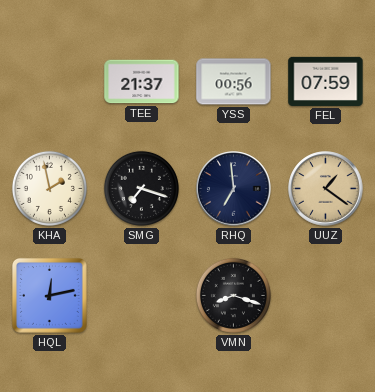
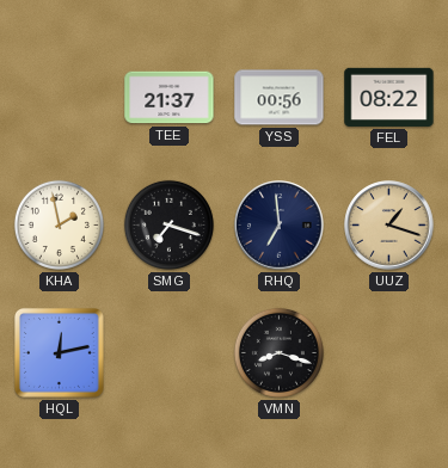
FEL: 07:59 -> 08:22 (389, 97)
UUZ: 1:21 -> 1:18 (389, 226)
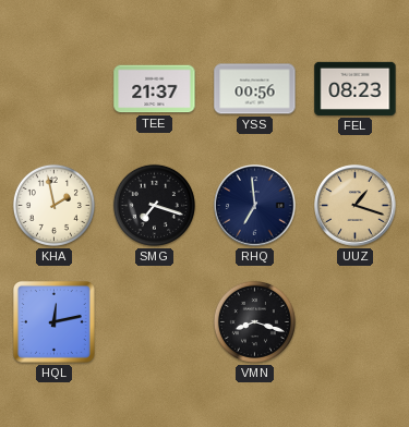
FEL: 08:22 -> 08:23 (356, 88)
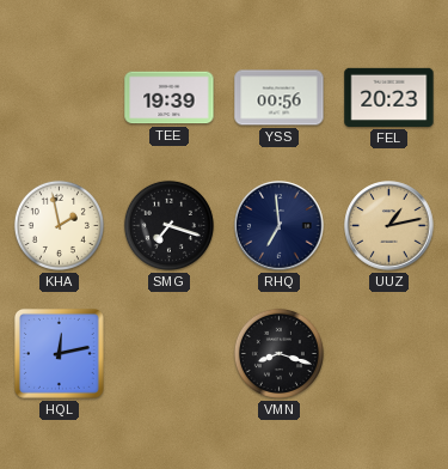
TEE: 21:37 -> 19:39 (170, 98)
FEL: 08:23 -> 20:23 (389, 97)
UUZ: 1:18 -> 1:13 (389, 226)
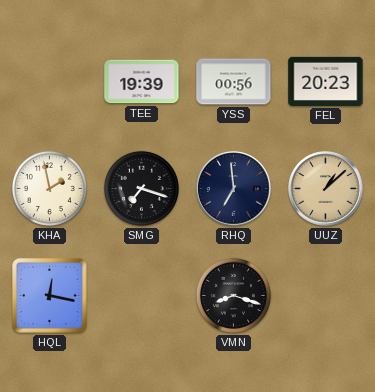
UUZ: 1:13 -> 1:08 (326, 189)
HQL: 12:13 -> 12:17 (50, 296)
